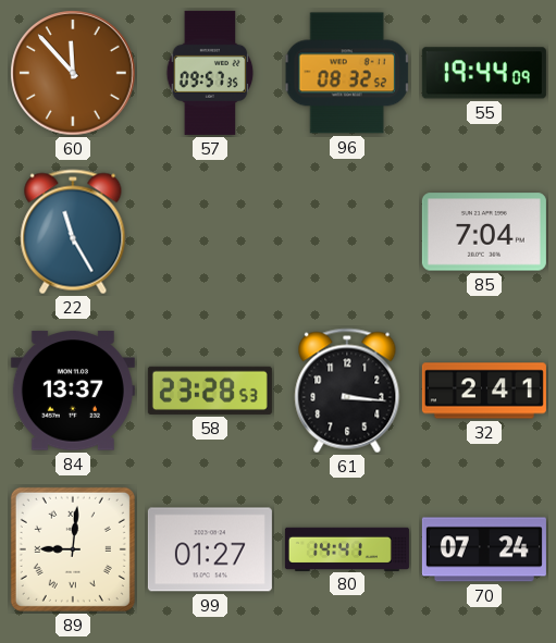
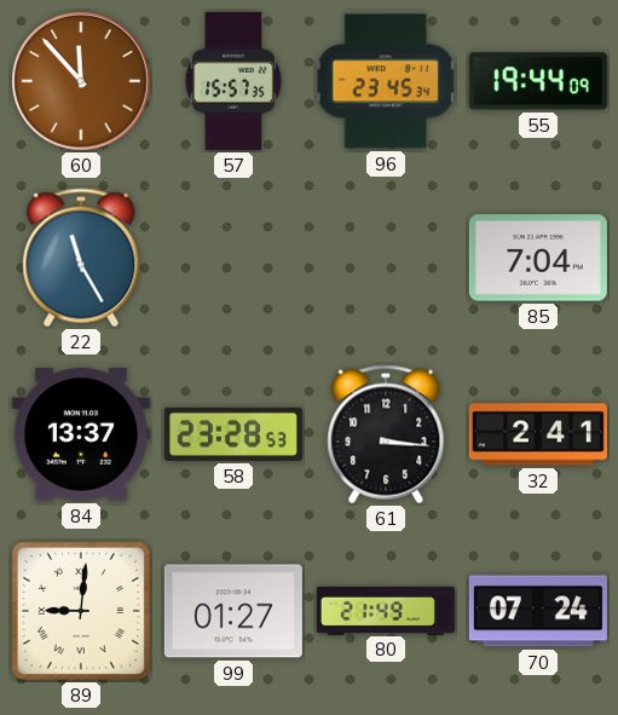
57: 09:57 -> 15:57 (233, 81)
96: 08:32 -> 23:45 (386, 81)
80: 14:41 -> 21:49 (386, 610)
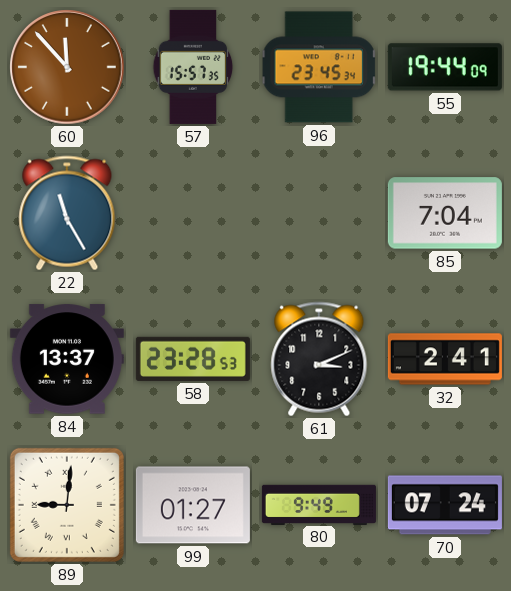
61: 3:16 -> 3:11 (319, 359)
80: 21:49 -> 9:49 (319, 504)
